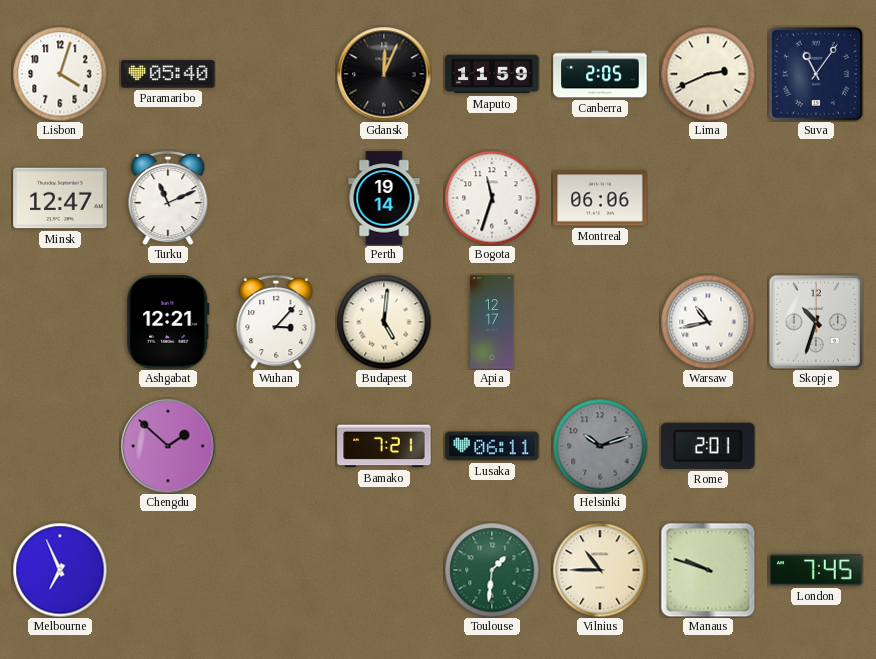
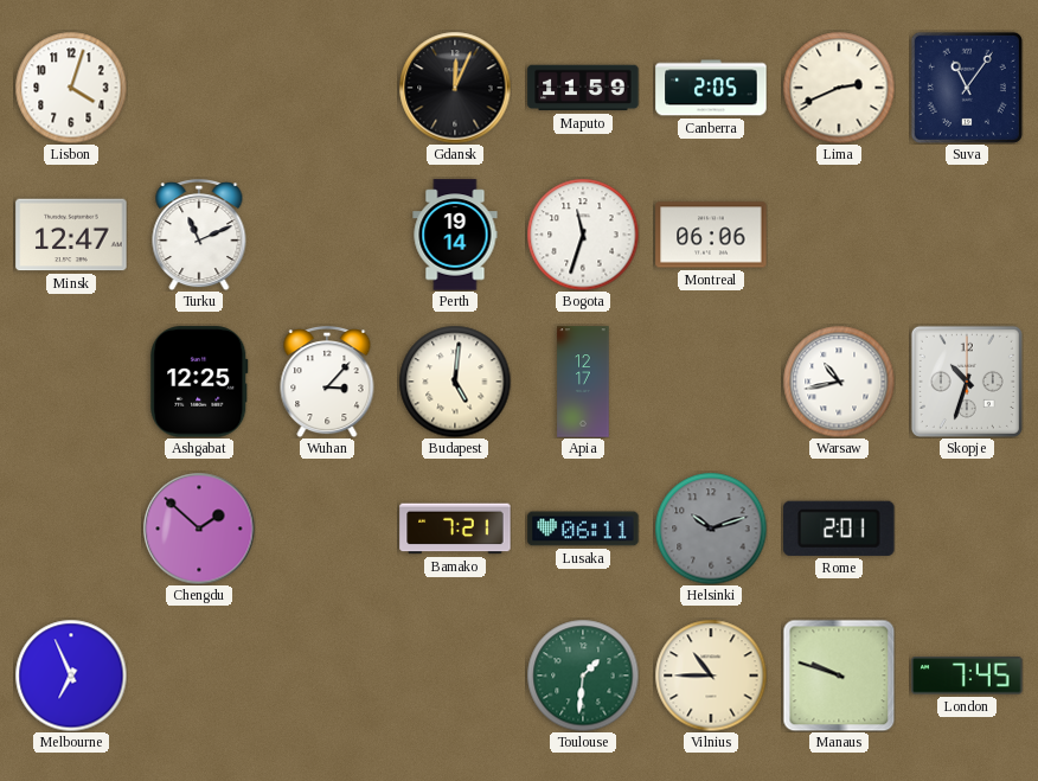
Paramaribo: 05:40 -> none (168, 74)
Ashgabat: 12:21 -> 12:25 (199, 382)
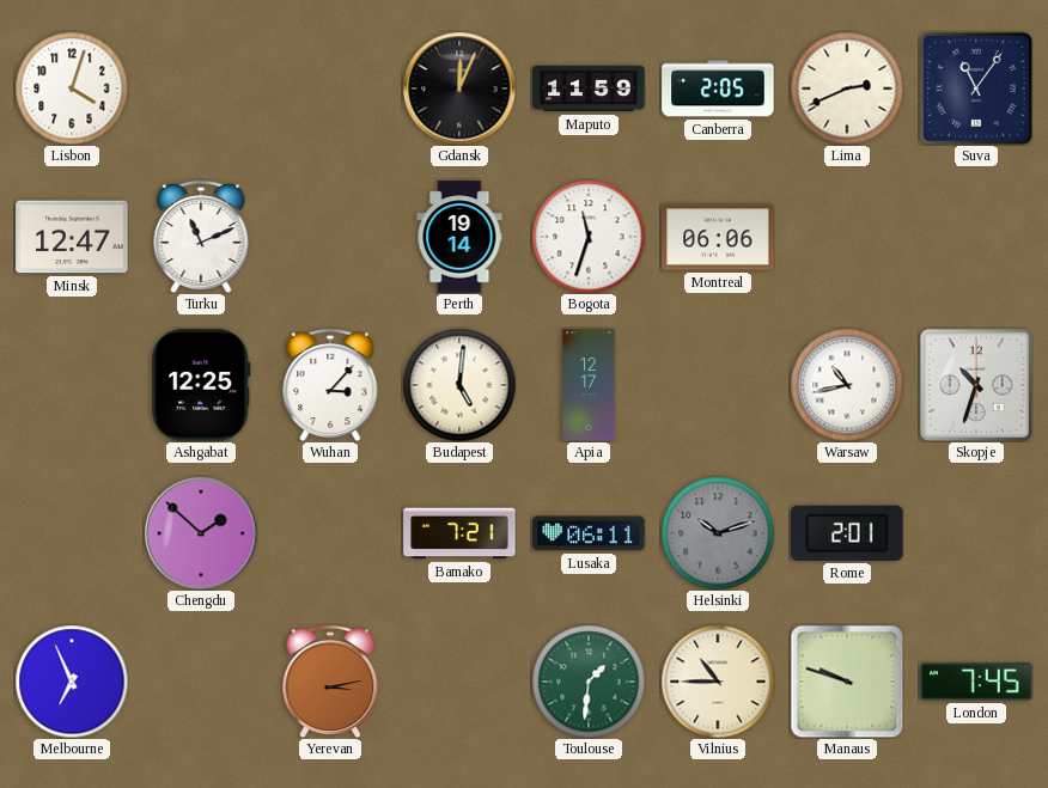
Yerevan: none -> 3:13 (330, 683)
